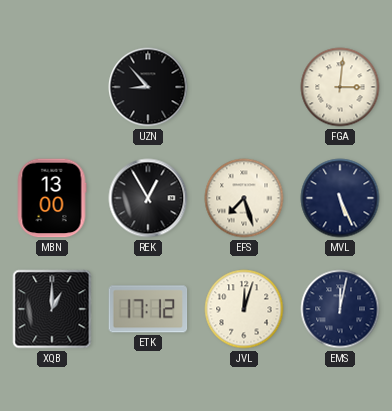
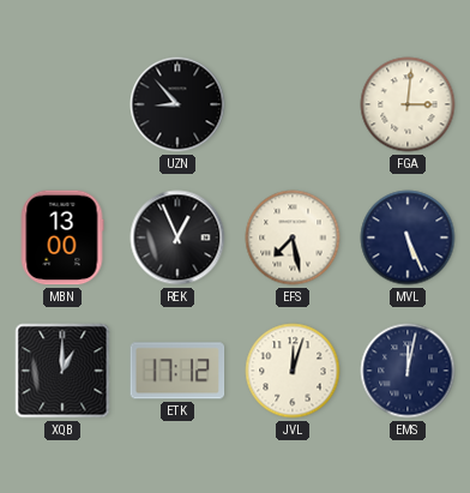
REK: 12:55 -> 12:56 (177, 238)
EFS: 7:27 -> 7:28 (293, 238)
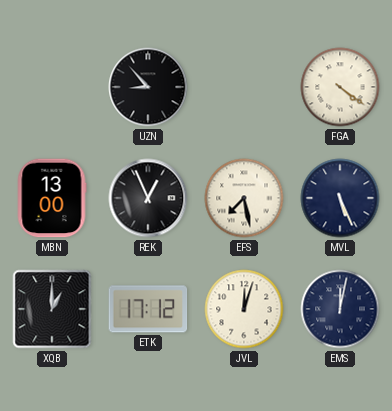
FGA: 3:01 -> 4:21 (340, 87)
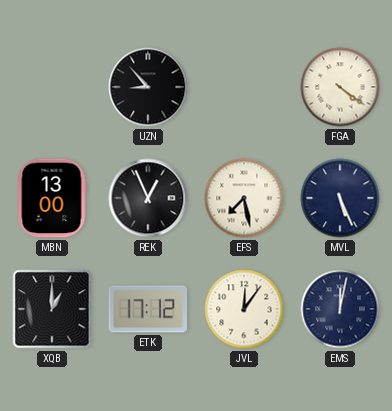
JVL: 12:03 -> 12:06 (244, 309)
